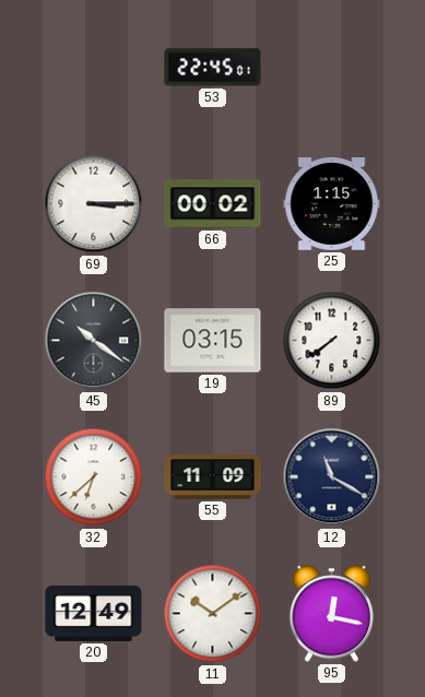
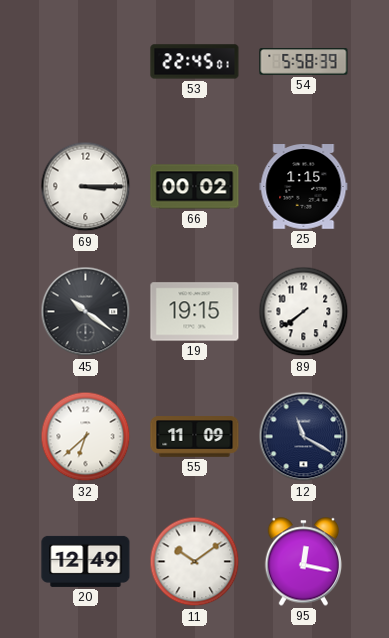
54: none -> 5:58 (304, 62)
19: 03:15 -> 19:15 (195, 312)
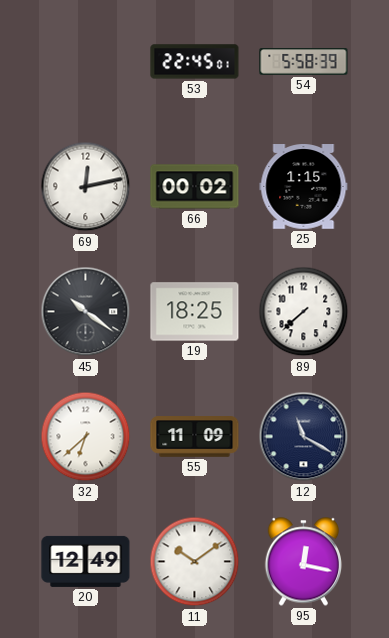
69: 3:15 -> 12:13 (86, 187)
19: 19:15 -> 18:25 (195, 312)
89: 7:39 -> 7:38 (304, 312)
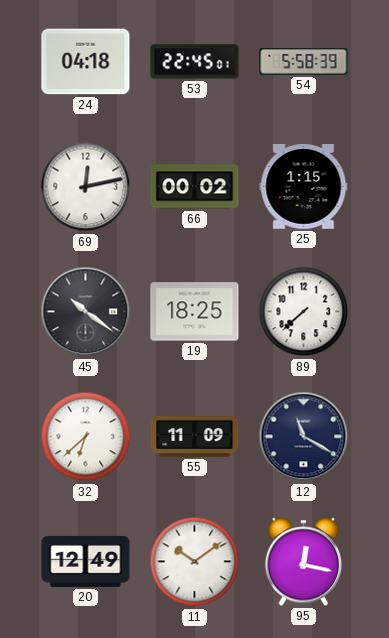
24: none -> 04:18 (86, 62)
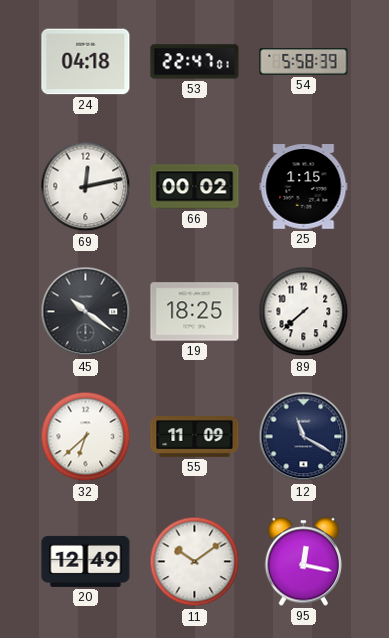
53: 22:45 -> 22:47 (195, 62)
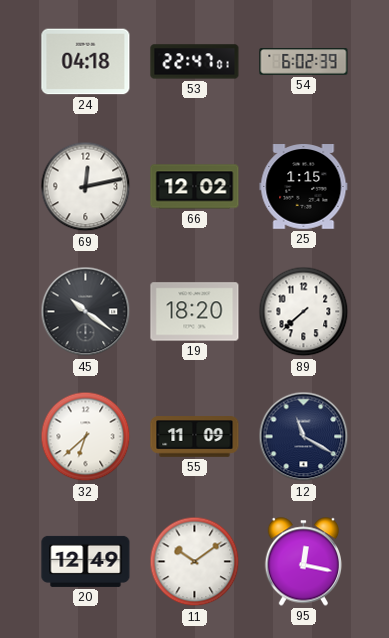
54: 5:58 -> 6:02 (304, 62)
66: 00:02 -> 12:02 (195, 187)
19: 18:25 -> 18:20 (195, 312)
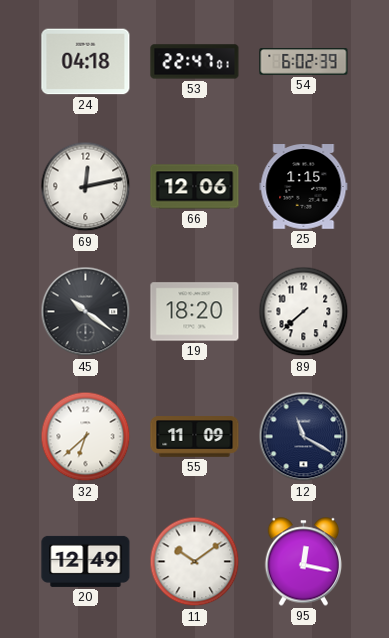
66: 12:02 -> 12:06 (195, 187)
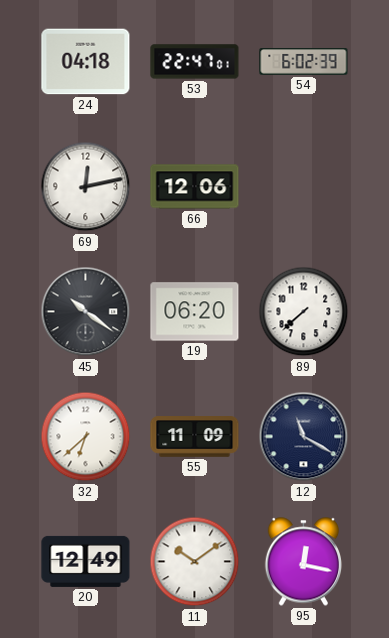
25: 1:15 -> none (304, 187)
19: 18:20 -> 06:20 (195, 312)
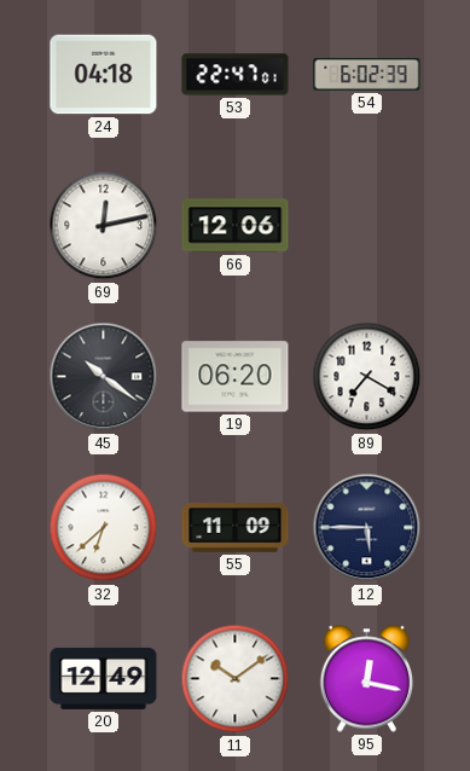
89: 7:38 -> 7:20 (367, 377)
12: 11:20 -> 5:45 (367, 528)
